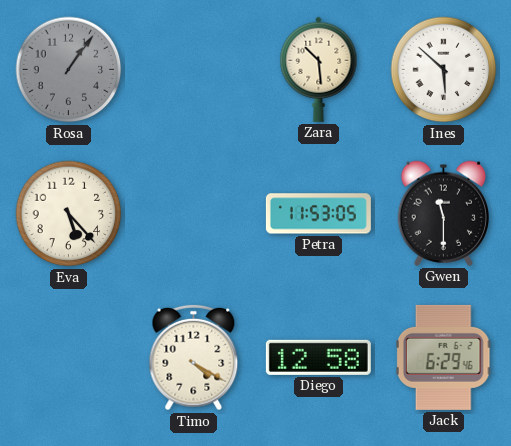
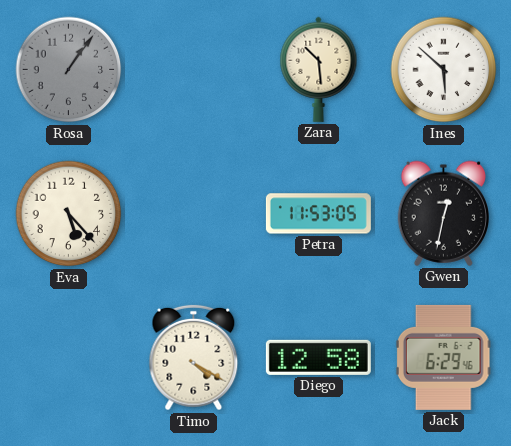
Gwen: 11:30 -> 12:32 (443, 213)
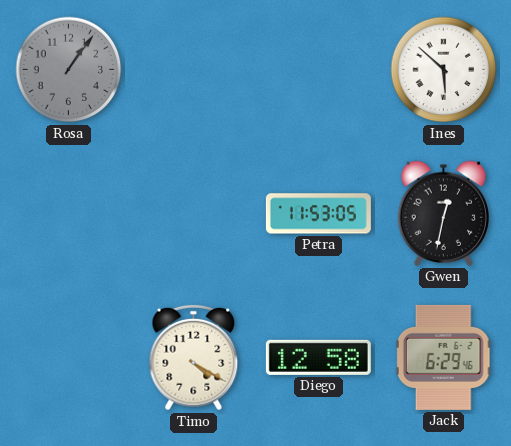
Zara: 10:29 -> none (319, 69)
Eva: 5:23 -> none (69, 214)
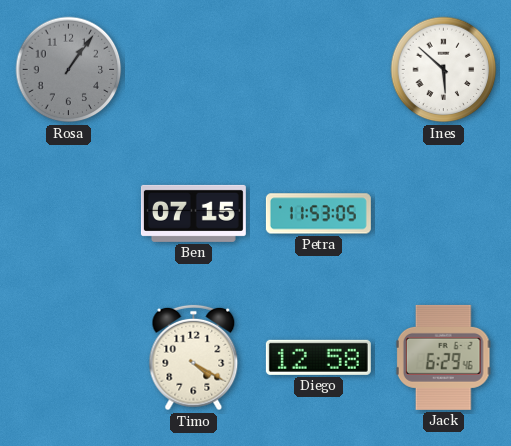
Ben: none -> 07:15 (193, 213)
Gwen: 12:32 -> none (443, 213)
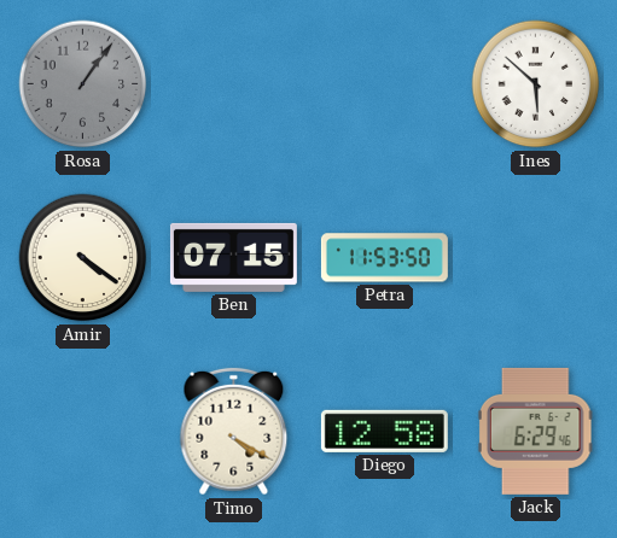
Amir: none -> 4:21 (83, 258)
Petra: 11:53:05 -> 11:53:50 (384, 258)
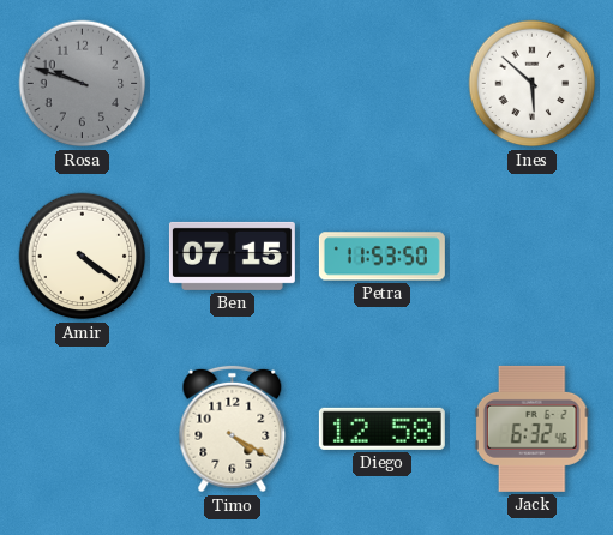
Rosa: 1:06 -> 9:48 (83, 84)
Jack: 6:29 -> 6:32 (531, 428)
